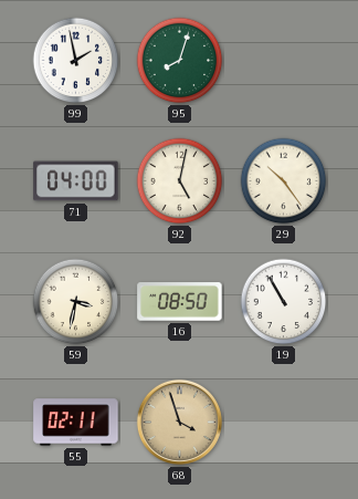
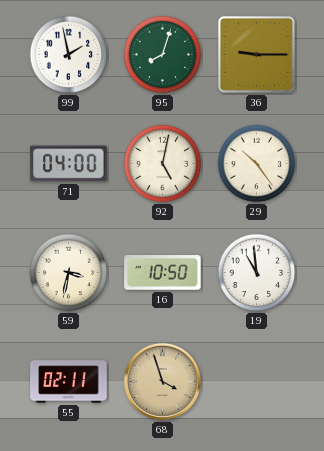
36: none -> 9:15 (256, 54)
16: 08:50 -> 10:50 (163, 273)
19: 10:55 -> 10:59 (257, 273)
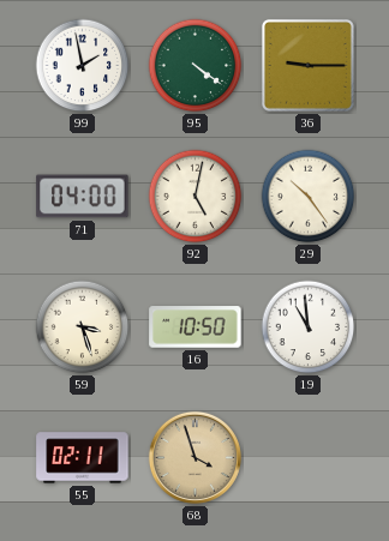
95: 8:03 -> 4:21 (196, 66)
59: 3:32 -> 3:27 (83, 327)
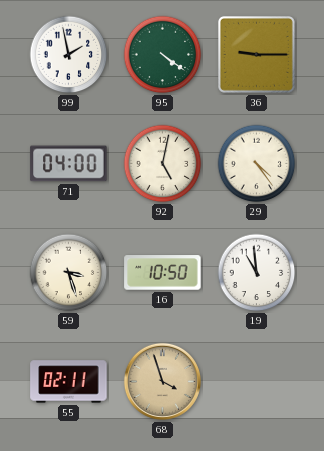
29: 10:24 -> 4:24 (257, 164)
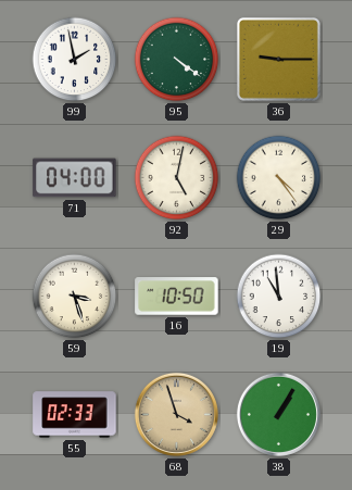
55: 02:11 -> 02:33 (75, 415)
38: none -> 1:05 (278, 414)
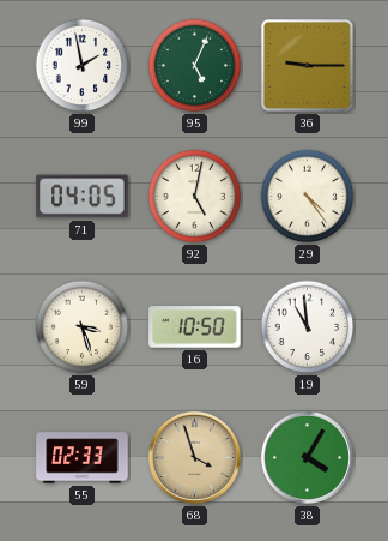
95: 4:21 -> 5:04 (195, 66)
71: 04:00 -> 04:05 (83, 197)
38: 1:05 -> 4:05 (307, 457)
